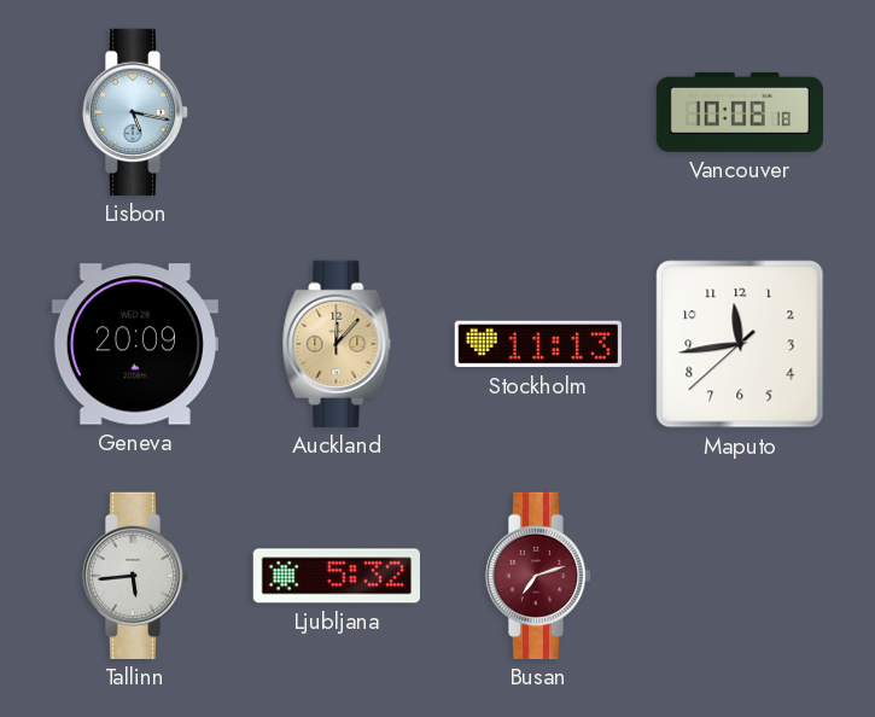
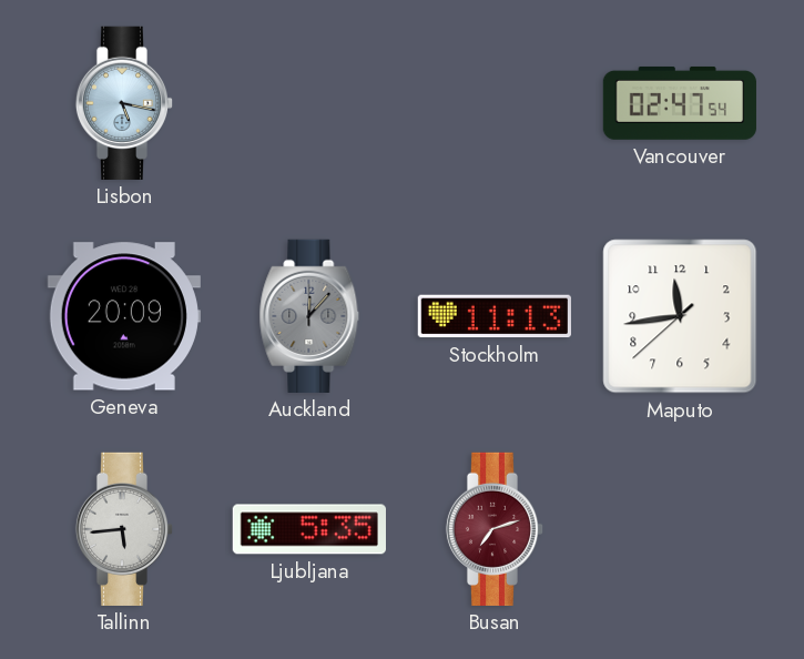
Vancouver: 10:08 -> 02:47 (680, 103)
Auckland dial: champagne -> grey (309, 316)
Ljubljana: 5:32 -> 5:35 (309, 529)
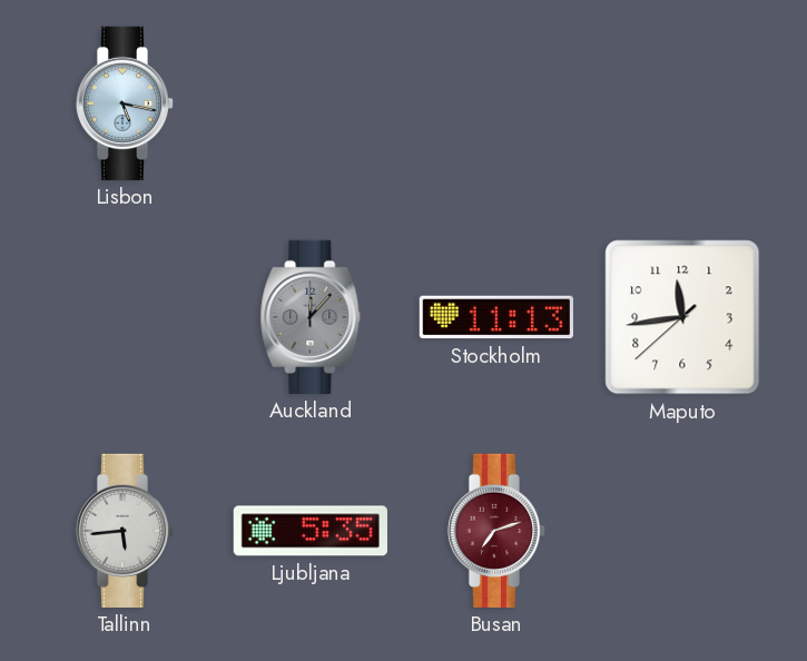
Vancouver: 02:47 -> none (680, 103)
Geneva: 20:09 -> none (124, 316)
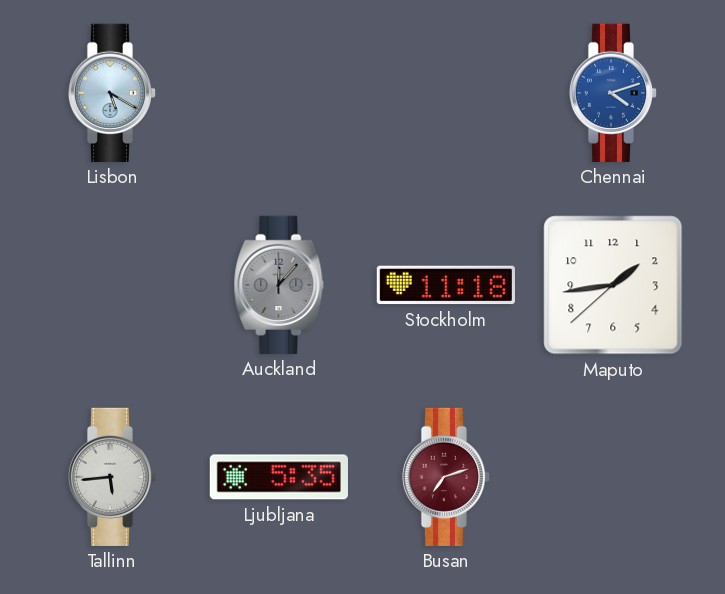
Lisbon: 5:17 -> 5:20 (112, 93)
Chennai: none -> 4:12 (613, 93)
Stockholm: 11:13 -> 11:18 (446, 285)
Maputo: 11:43 -> 1:43 (613, 285)
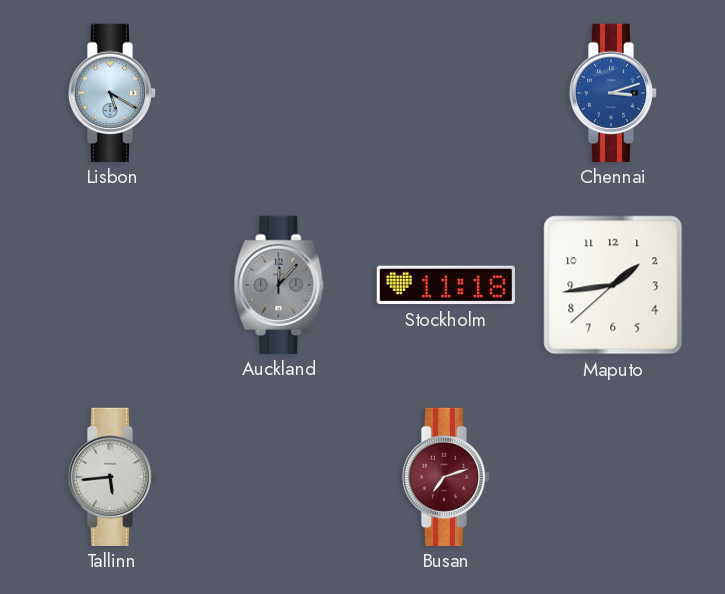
Chennai: 4:12 -> 3:12 (613, 93)
Ljubljana: 5:35 -> none (279, 477)
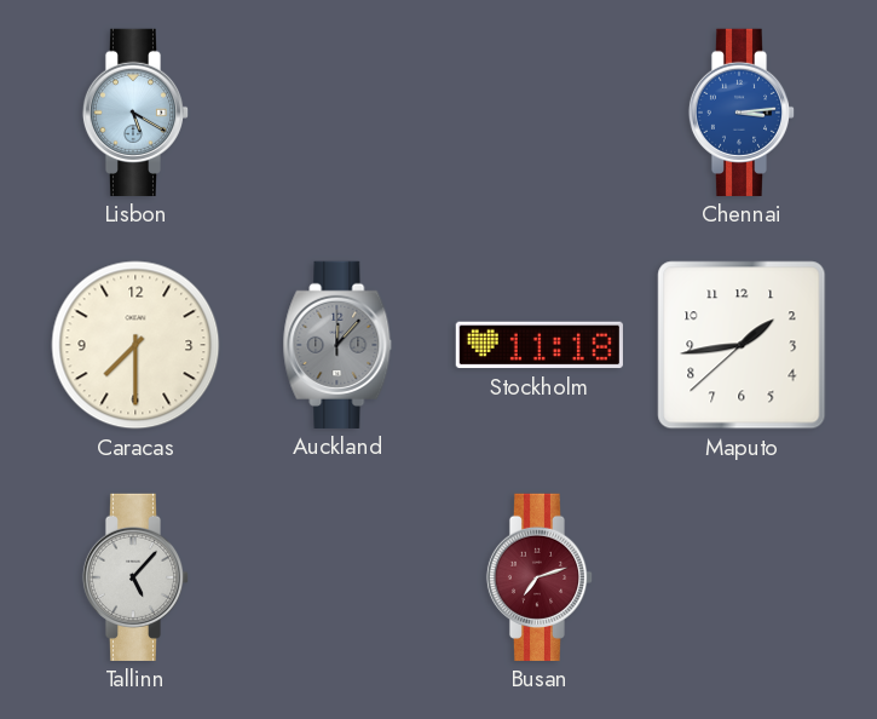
Chennai: 3:12 -> 3:14 (742, 113)
Caracas: none -> 7:30 (135, 345)
Tallinn: 5:44 -> 5:07 (135, 577)
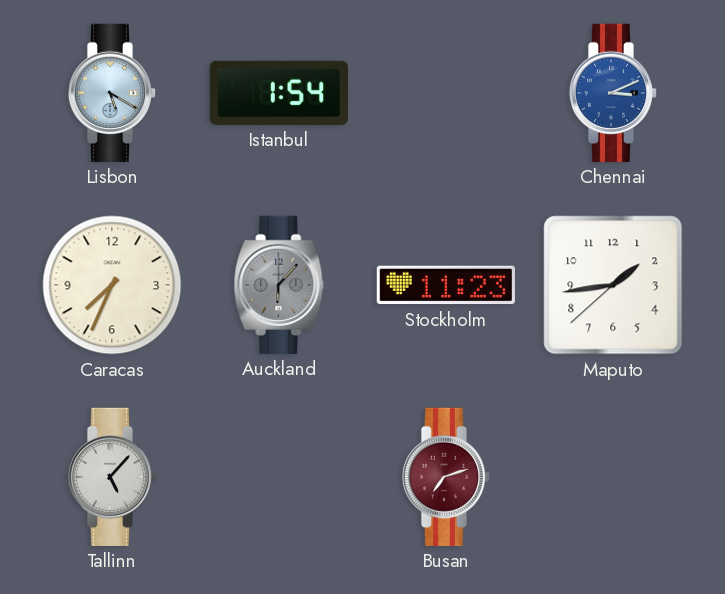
Istanbul: none -> 1:54 (279, 93)
Chennai: 3:14 -> 3:11 (613, 93)
Caracas: 7:30 -> 7:34 (112, 285)
Auckland: 12:07 -> 6:07 (279, 285)
Stockholm: 11:18 -> 11:23 (446, 285)
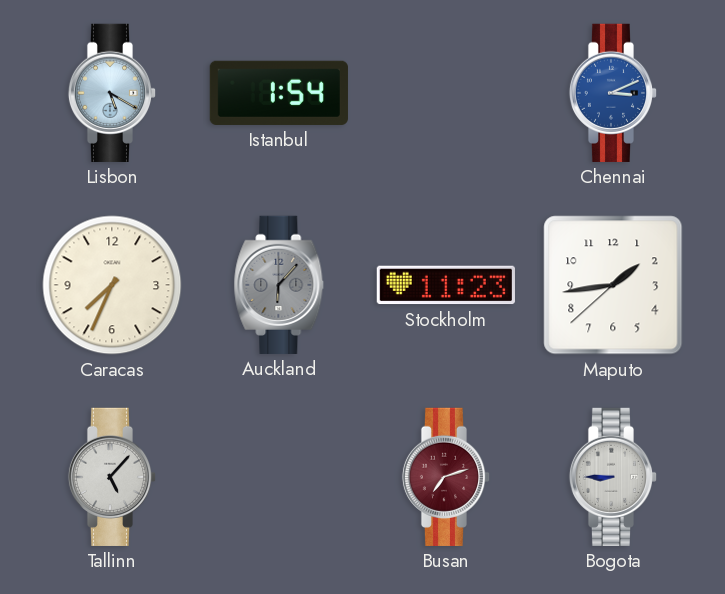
Bogota: none -> 8:45 (613, 477)
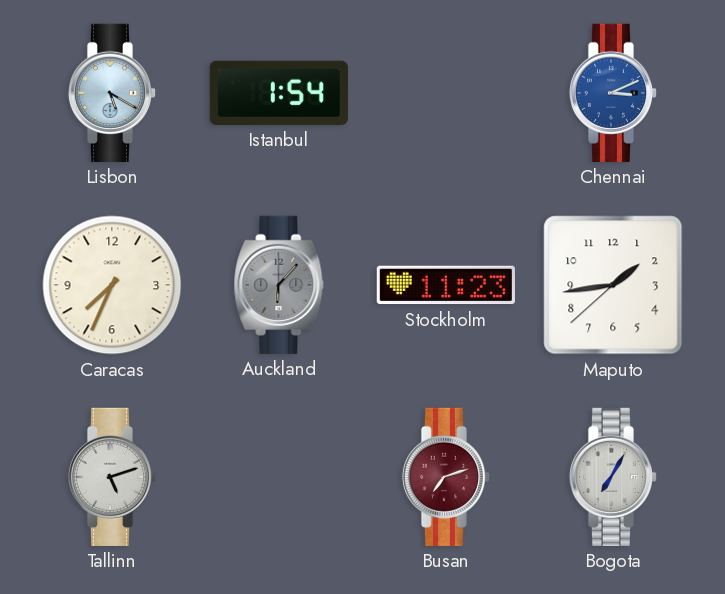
Tallinn: 5:07 -> 5:12 (112, 477)
Bogota: 8:45 -> 7:05 (613, 477)
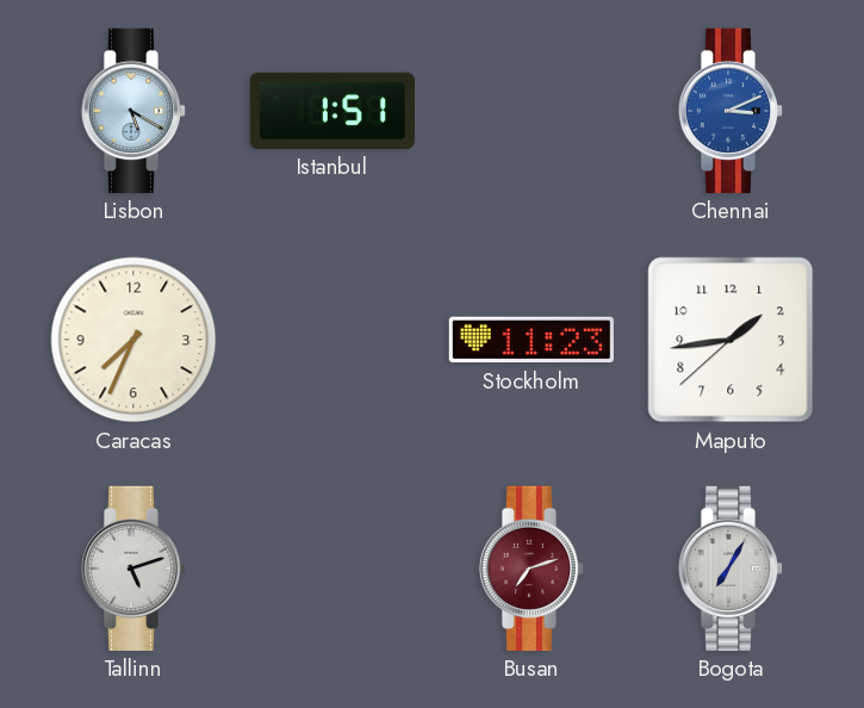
Istanbul: 1:54 -> 1:51 (332, 111)
Auckland: 6:07 -> none (279, 285)
